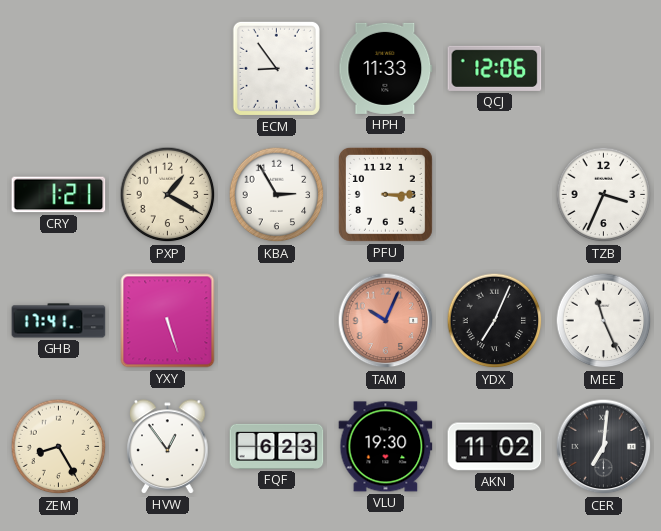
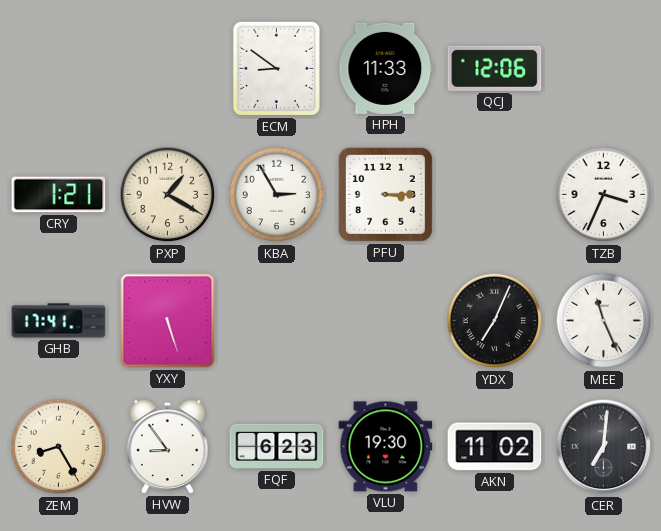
ECM: 8:54 -> 8:51 (276, 68)
TAM: 10:04 -> none (386, 321)
HVW: 12:54 -> 8:54 (168, 447)
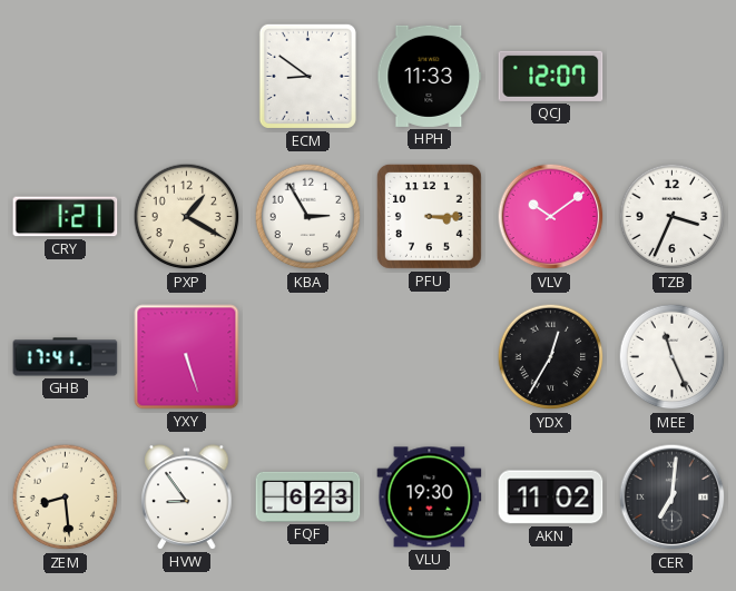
QCJ: 12:06 -> 12:07 (551, 76)
VLV: none -> 10:09 (551, 217)
YDX: 7:04 -> 12:35 (551, 357)
ZEM: 8:25 -> 8:29 (66, 498)
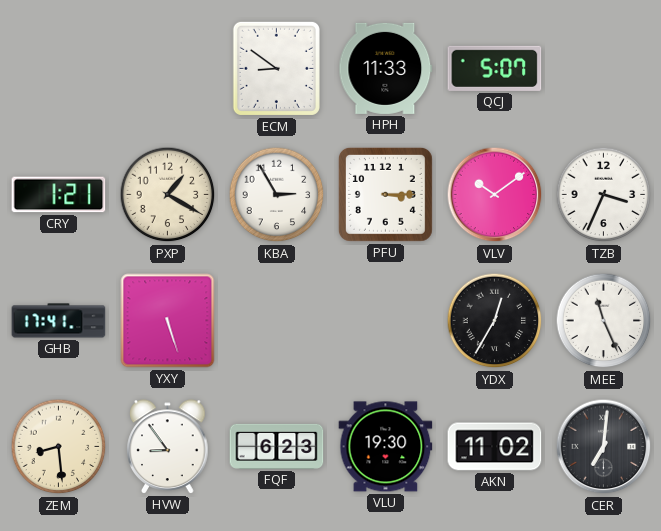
QCJ: 12:07 -> 5:07 (495, 68)
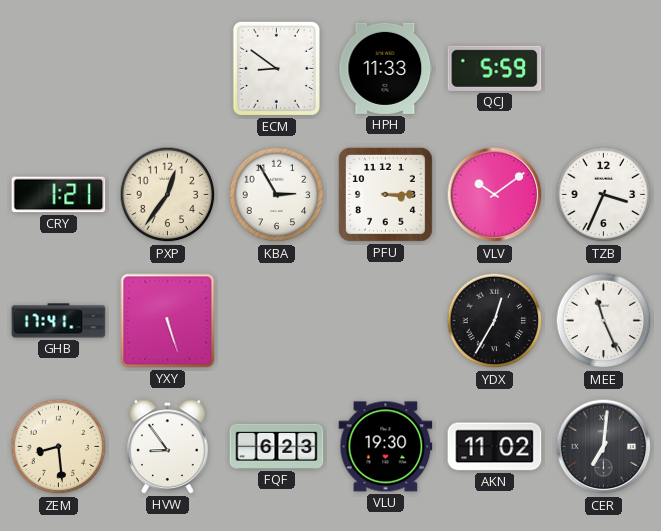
QCJ: 5:07 -> 5:59 (495, 68)
PXP: 1:20 -> 12:36 (168, 195)
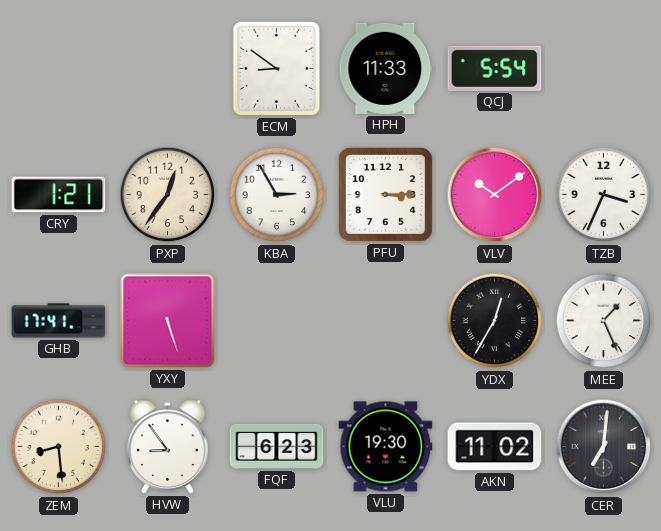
QCJ: 5:59 -> 5:54 (495, 68)
MEE: 11:26 -> 1:26 (604, 321)
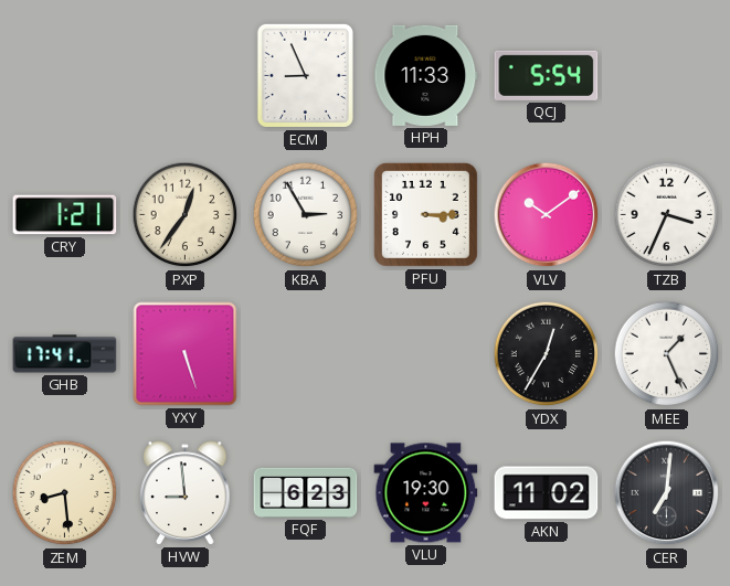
ECM: 8:51 -> 8:56 (305, 75)
HVW: 8:54 -> 8:59 (186, 493)
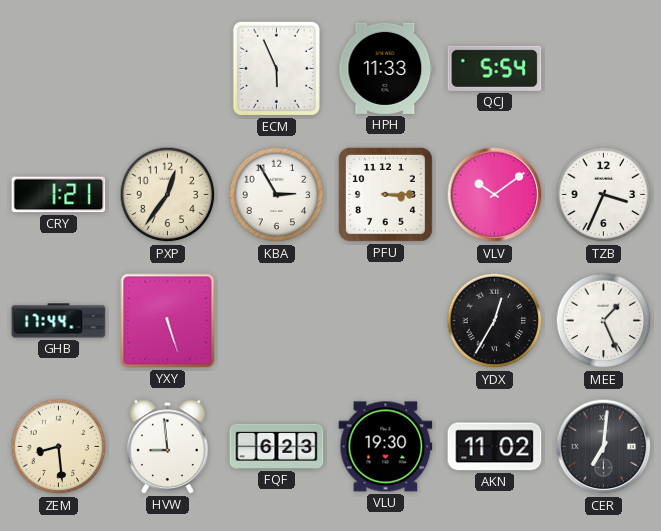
ECM: 8:56 -> 5:56 (276, 68)
GHB: 17:41 -> 17:44 (59, 321)
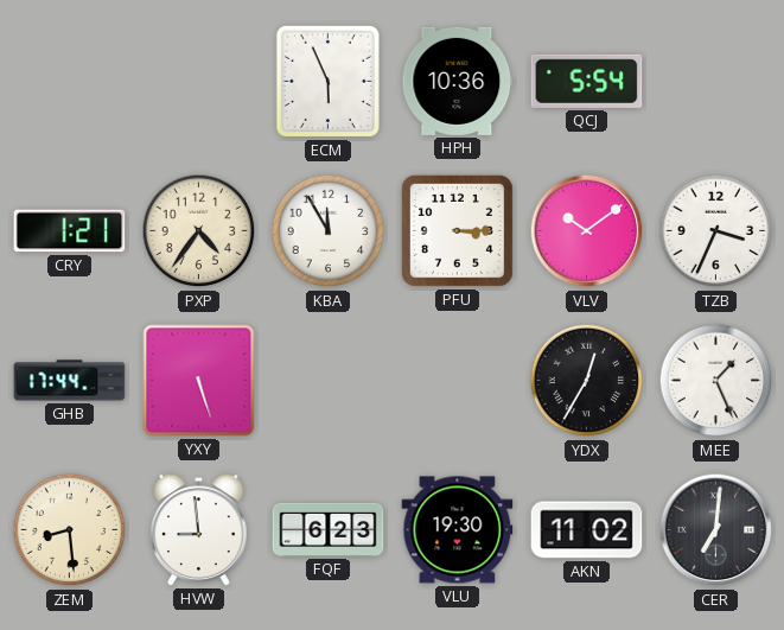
HPH: 11:33 -> 10:36 (458, 81)
PXP: 12:36 -> 4:36 (199, 231)
KBA: 2:55 -> 11:55 (329, 231)
